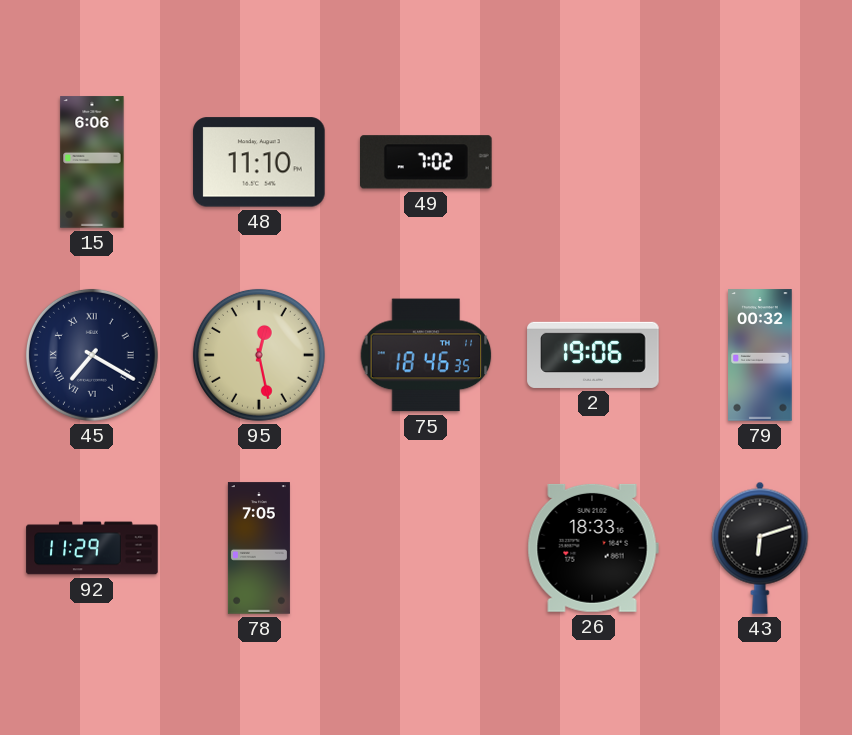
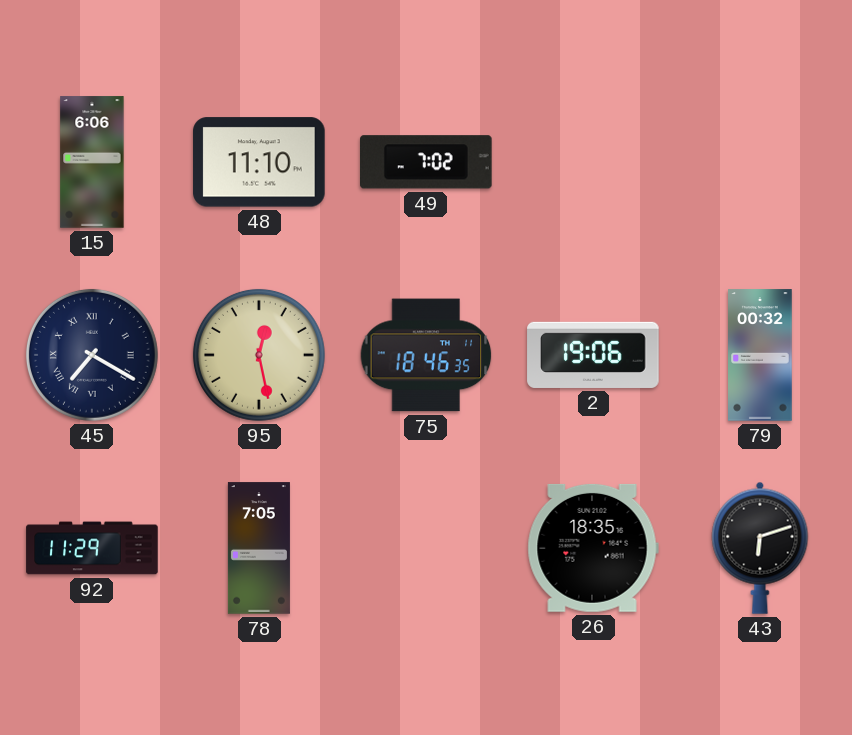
26: 18:33 -> 18:35 (593, 548)
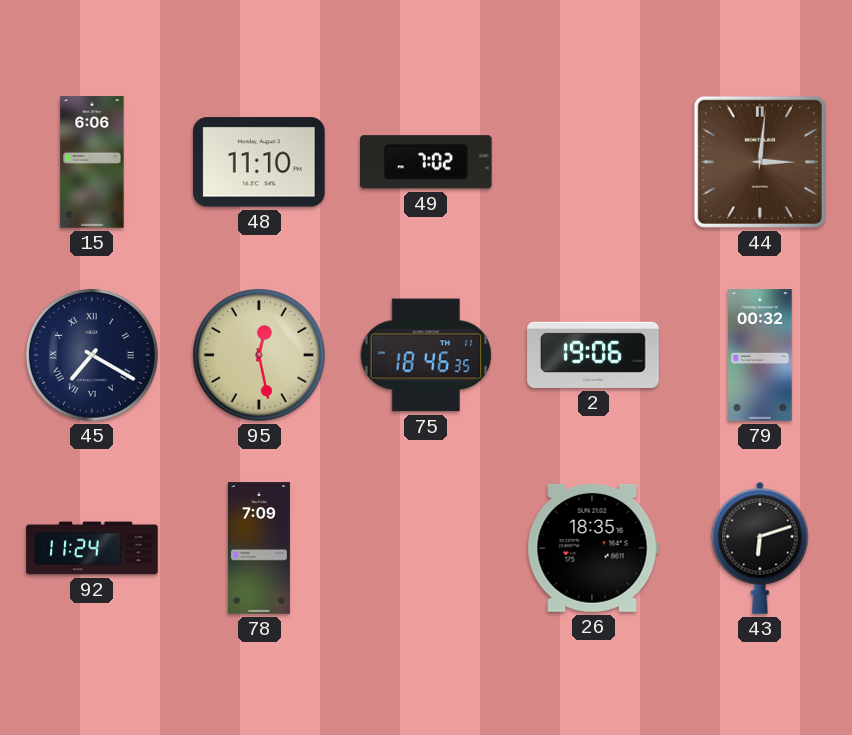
44: none -> 3:01 (760, 162)
92: 11:29 -> 11:24 (92, 548)
78: 7:05 -> 7:09 (259, 548)
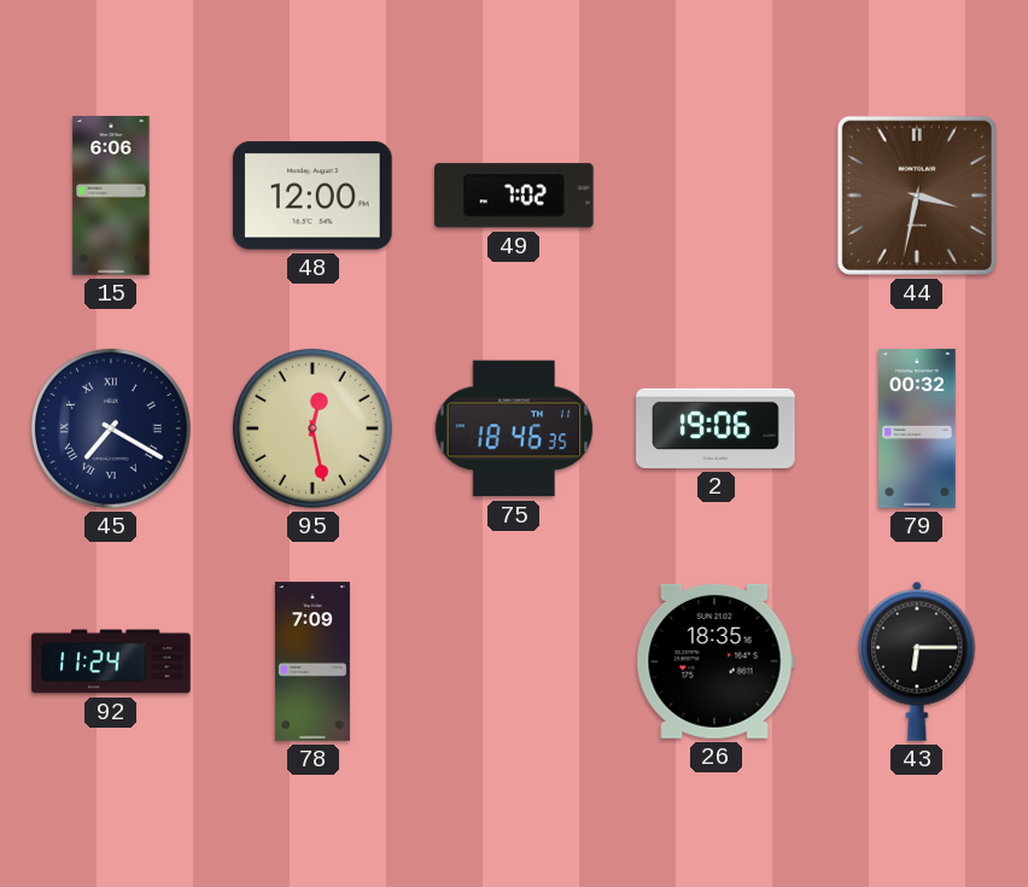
48: 11:10 -> 12:00 (313, 196)
44: 3:01 -> 3:32 (917, 196)
43: 6:12 -> 6:15 (917, 661)
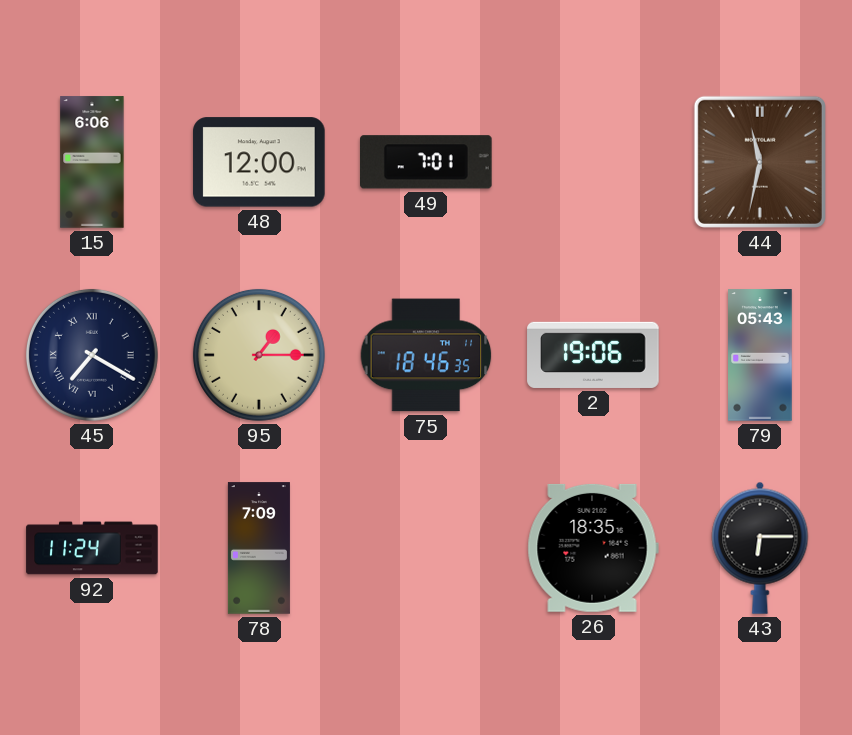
49: 7:02 -> 7:01 (427, 162)
44: 3:32 -> 11:32 (760, 162)
95: 12:28 -> 1:15 (259, 355)
79: 00:32 -> 05:43 (760, 355)
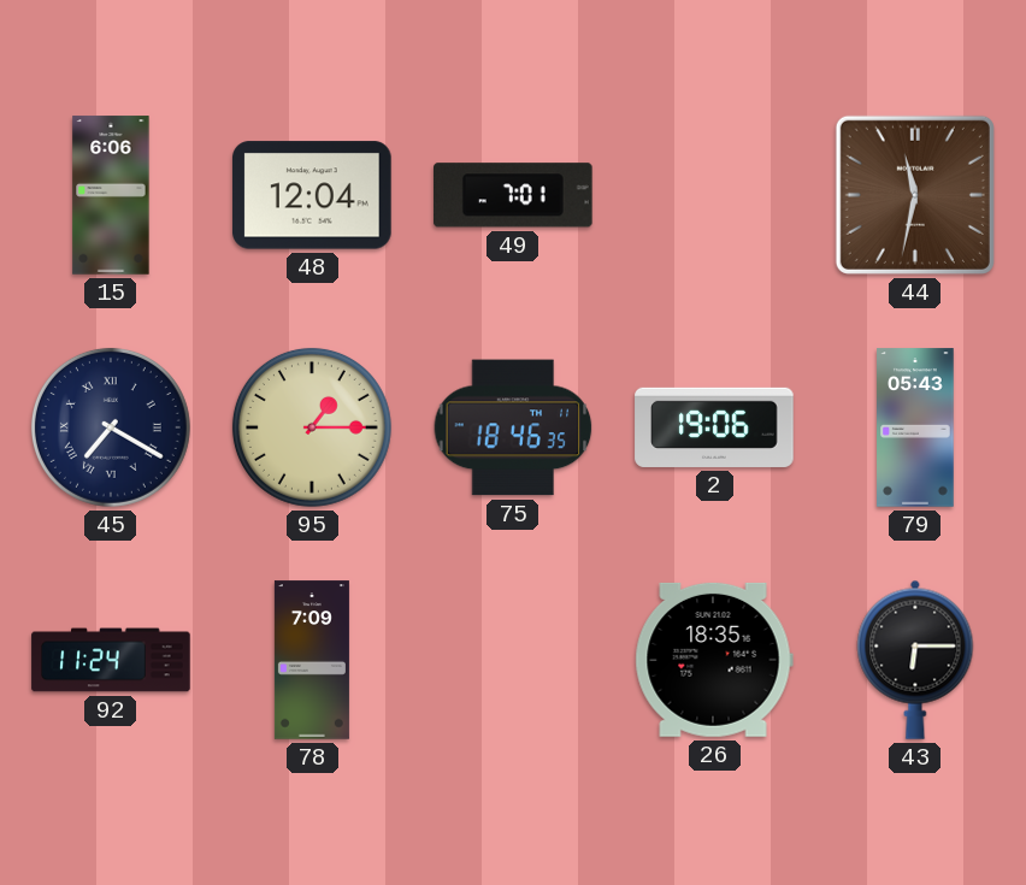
48: 12:00 -> 12:04 (312, 195)
